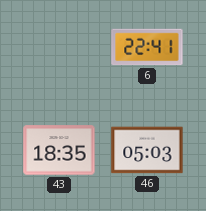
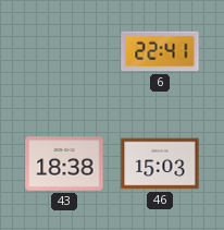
43: 18:35 -> 18:38 (64, 164)
46: 05:03 -> 15:03 (160, 164)
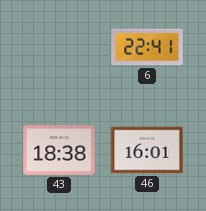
46: 15:03 -> 16:01 (147, 150)
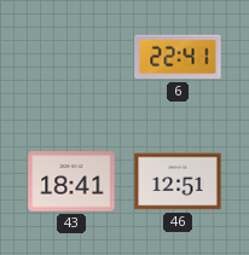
43: 18:38 -> 18:41 (71, 181)
46: 16:01 -> 12:51 (178, 181)
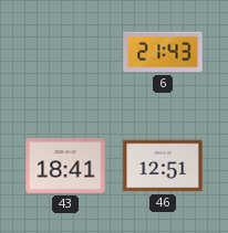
6: 22:41 -> 21:43 (163, 52)
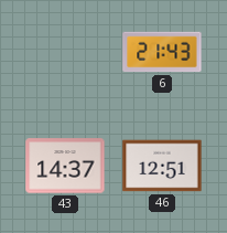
43: 18:41 -> 14:37 (65, 166)
